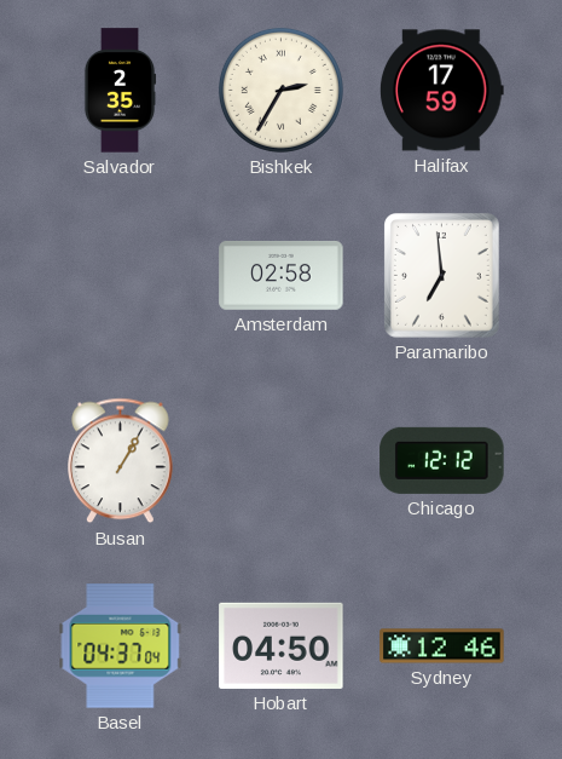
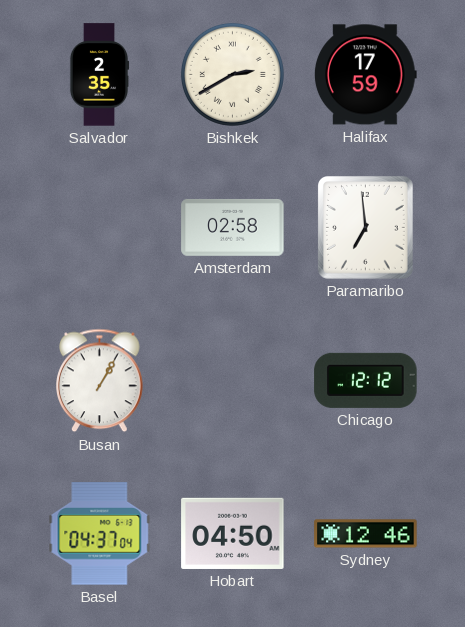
Bishkek: 2:35 -> 2:40 (232, 74)
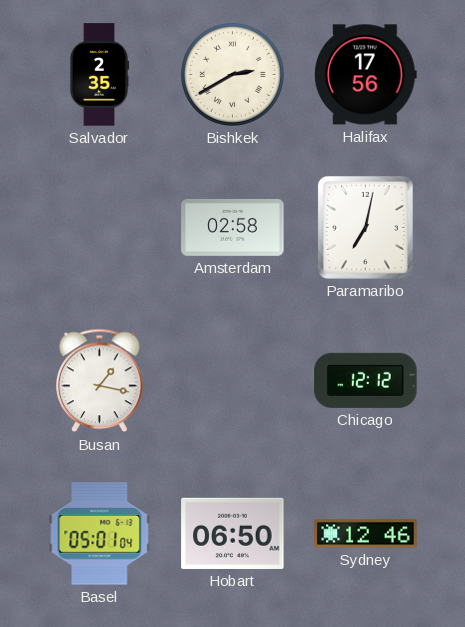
Halifax: 17:59 -> 17:56 (365, 75)
Paramaribo: 6:59 -> 7:02 (366, 228)
Busan: 1:05 -> 1:17 (100, 381)
Basel: 04:37 -> 05:01 (100, 534)
Hobart: 04:50 -> 06:50 (233, 533)
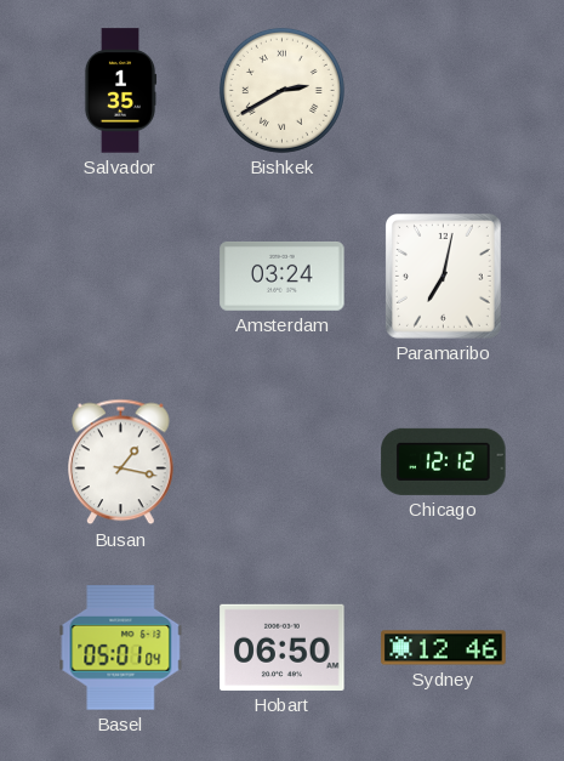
Salvador: 2:35 -> 1:35 (120, 91)
Halifax: 17:56 -> none (365, 75)
Amsterdam: 02:58 -> 03:24 (283, 276)
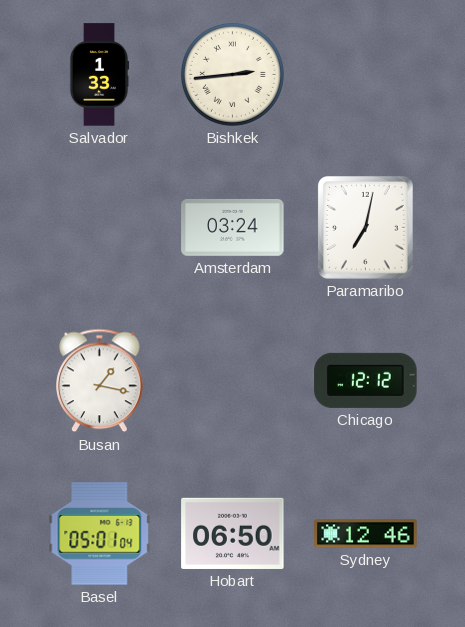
Salvador: 1:35 -> 1:33 (99, 75)
Bishkek: 2:40 -> 2:44 (232, 74)
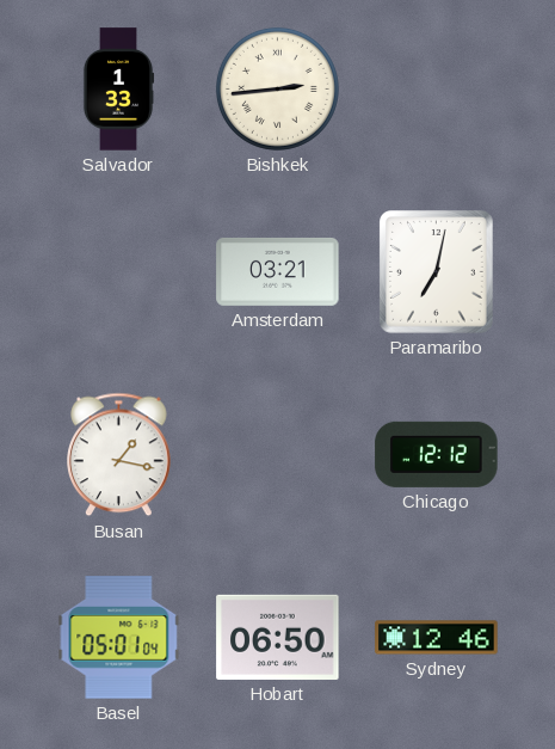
Amsterdam: 03:24 -> 03:21 (278, 271)
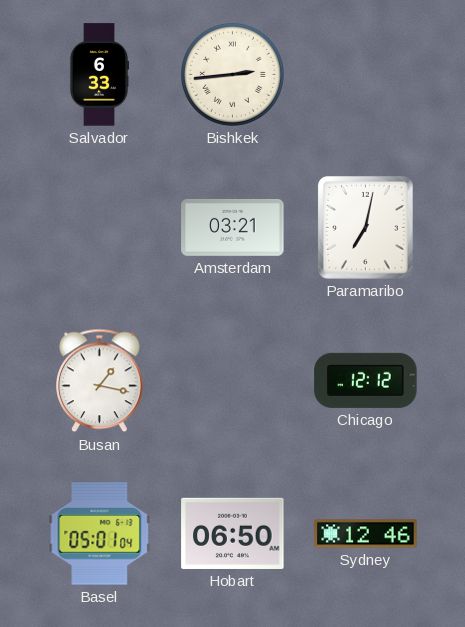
Salvador: 1:33 -> 6:33 (99, 75)
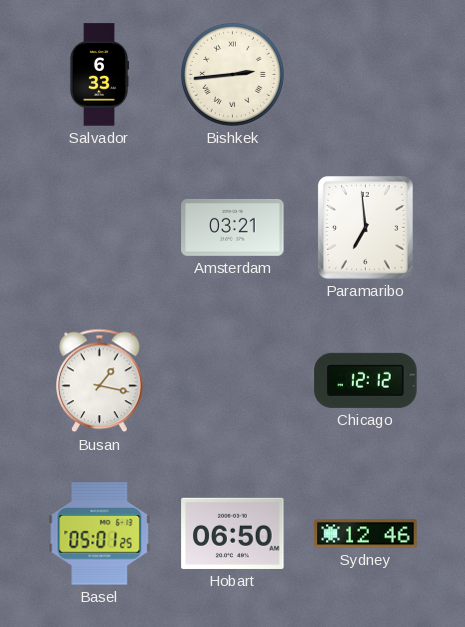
Paramaribo: 7:02 -> 6:59 (366, 228)
Basel: 05:01:04 -> 05:01:25 (100, 534)
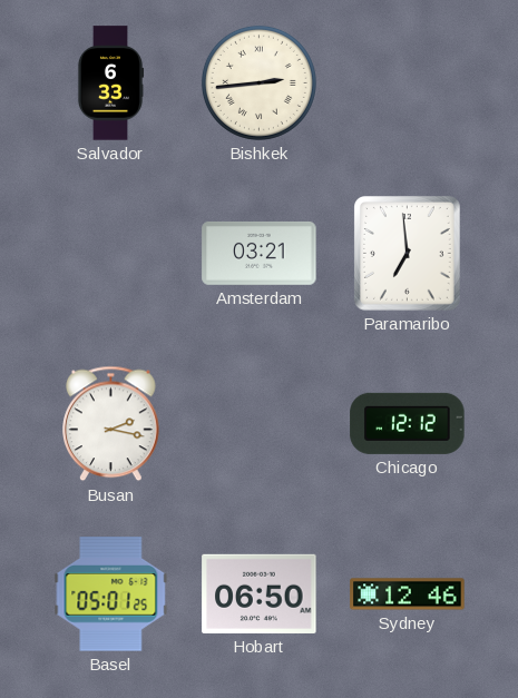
Busan: 1:17 -> 2:17 (111, 424)
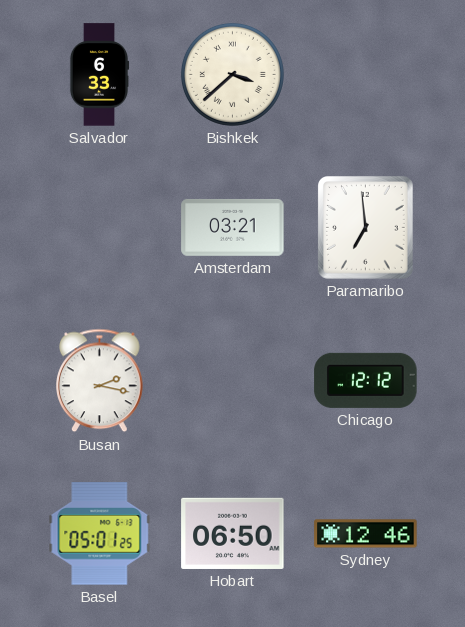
Bishkek: 2:44 -> 3:38 (232, 74)
